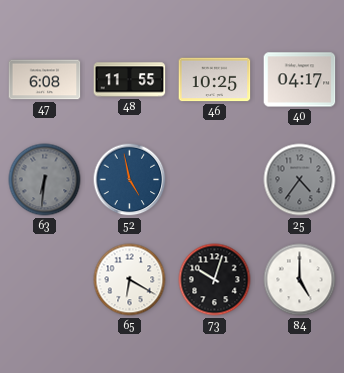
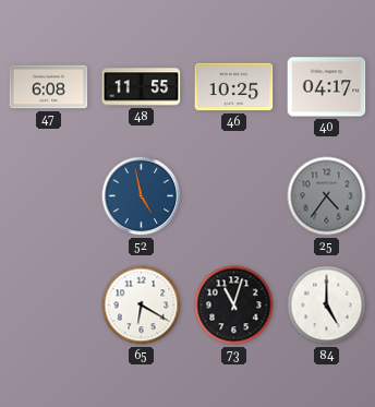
63: 6:31 -> none (45, 180)
73: 10:03 -> 11:03 (234, 306)
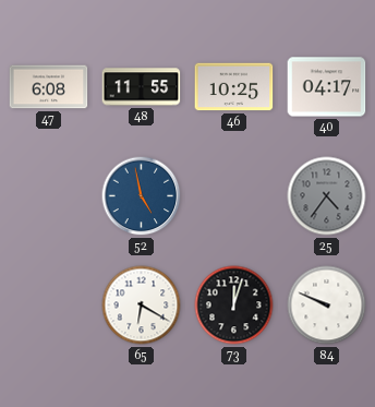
73: 11:03 -> 12:03 (234, 306)
84: 5:00 -> 9:49 (327, 306)
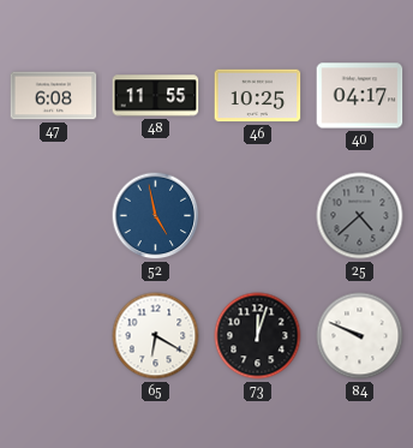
25: 4:36 -> 4:38 (360, 216)
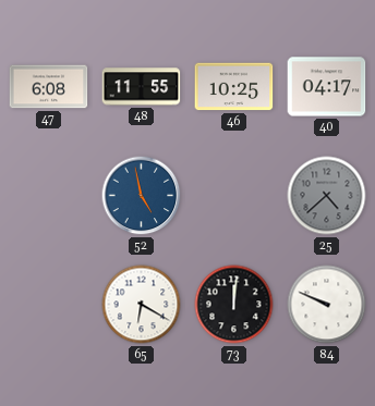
73: 12:03 -> 12:01 (234, 305)
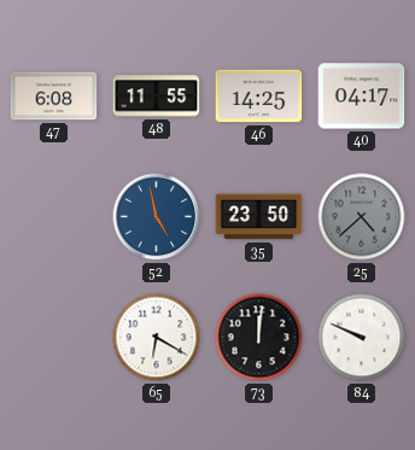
46: 10:25 -> 14:25 (259, 97)
35: none -> 23:50 (259, 217)
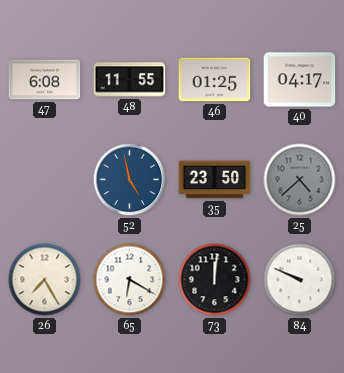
46: 14:25 -> 01:25 (215, 80)
26: none -> 7:25 (45, 280)
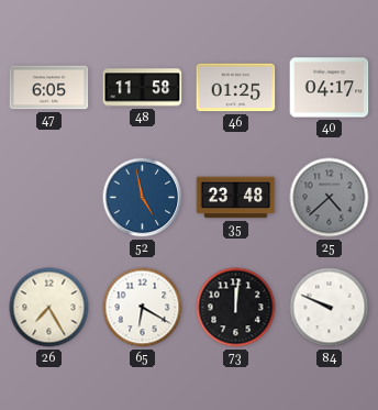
47: 6:08 -> 6:05 (49, 88)
48: 11:55 -> 11:58 (143, 88)
35: 23:50 -> 23:48 (236, 198)
